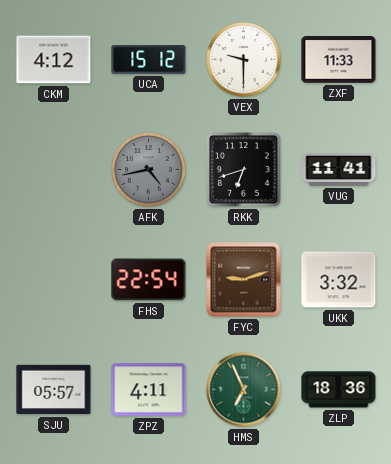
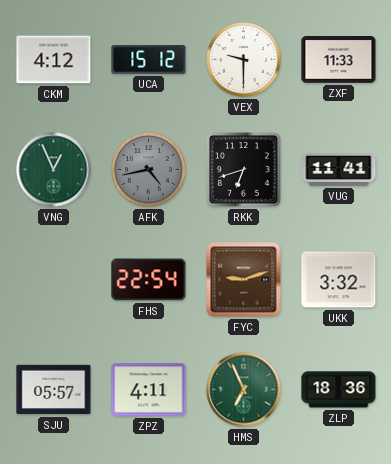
VNG: none -> 12:56 (54, 170)
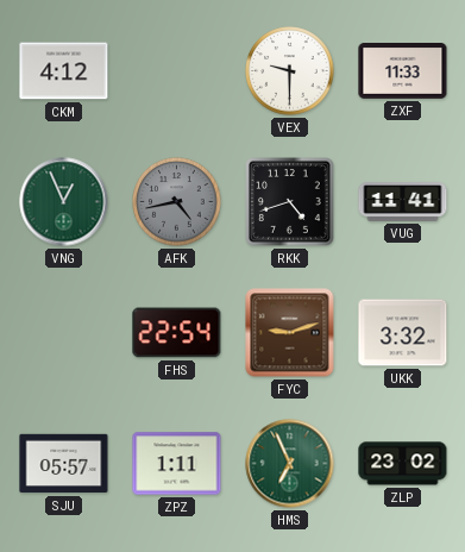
UCA: 15:12 -> none (149, 60)
RKK: 6:42 -> 4:42 (290, 202)
ZPZ: 4:11 -> 1:11 (177, 464)
ZLP: 18:36 -> 23:02 (403, 464)
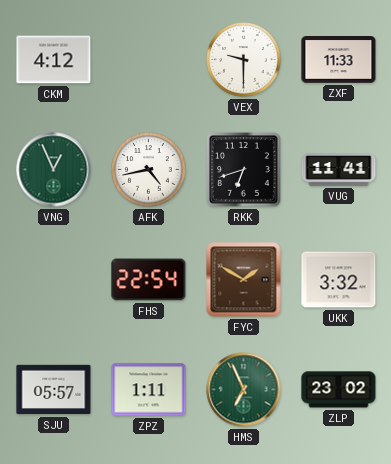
AFK dial: grey -> white (149, 170)
RKK: 4:42 -> 6:42 (244, 170)
FYC: 9:12 -> 1:50 (244, 280)
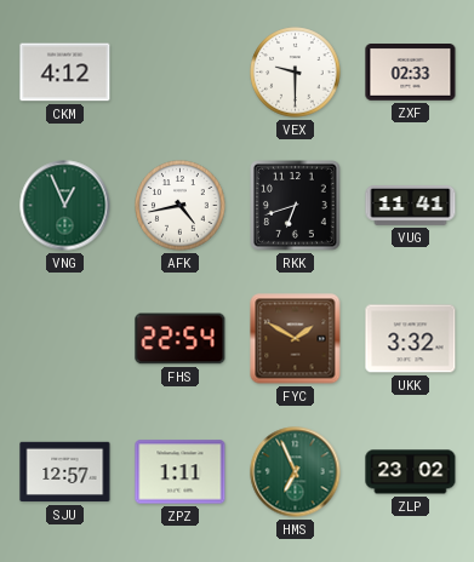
ZXF: 11:33 -> 02:33 (411, 73)
SJU: 05:57 -> 12:57 (65, 472)
